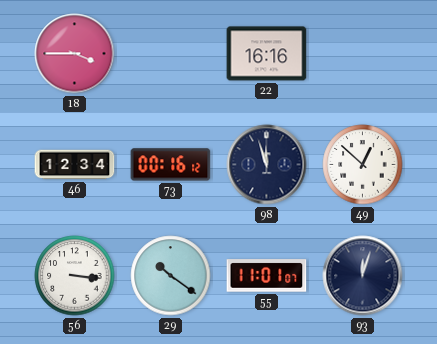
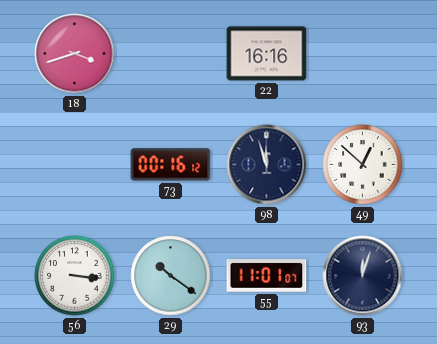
18: 3:45 -> 3:42 (75, 54)
46: 12:34 -> none (75, 165)
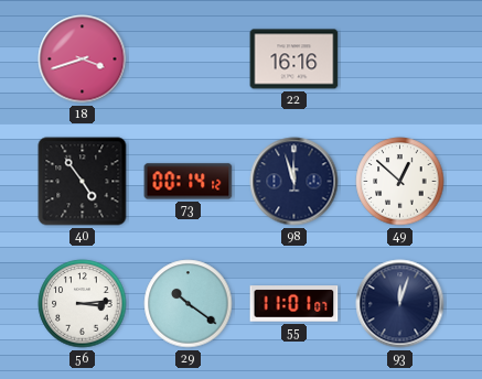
40: none -> 4:54 (83, 182)
73: 00:16 -> 00:14 (189, 182)
56: 3:16 -> 3:14 (83, 304)
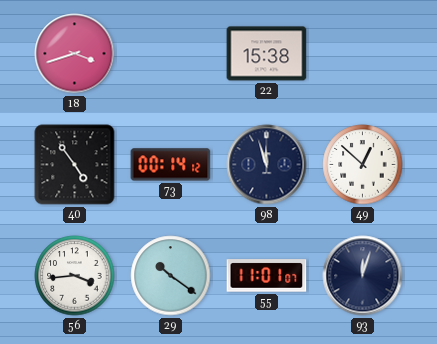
22: 16:16 -> 15:38 (267, 54)
56: 3:14 -> 3:44 (75, 276)
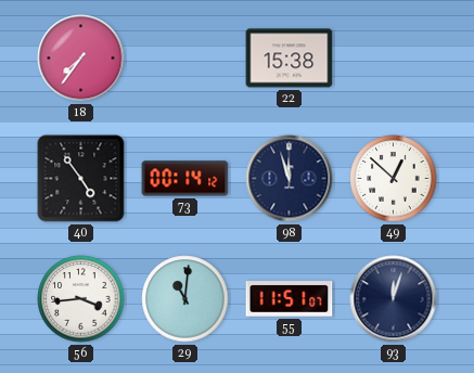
18: 3:42 -> 7:36 (81, 59)
29: 10:21 -> 11:01 (185, 299)
55: 11:01 -> 11:51 (290, 299)
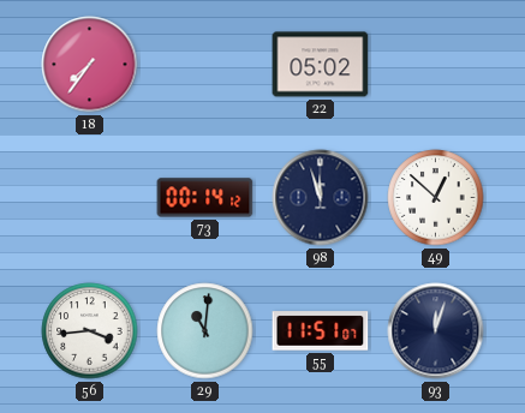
22: 15:38 -> 05:02 (321, 65)
40: 4:54 -> none (81, 179)
